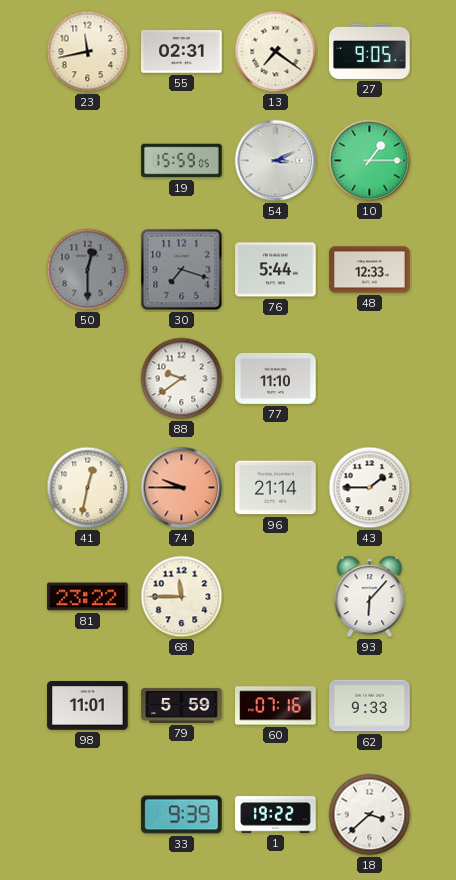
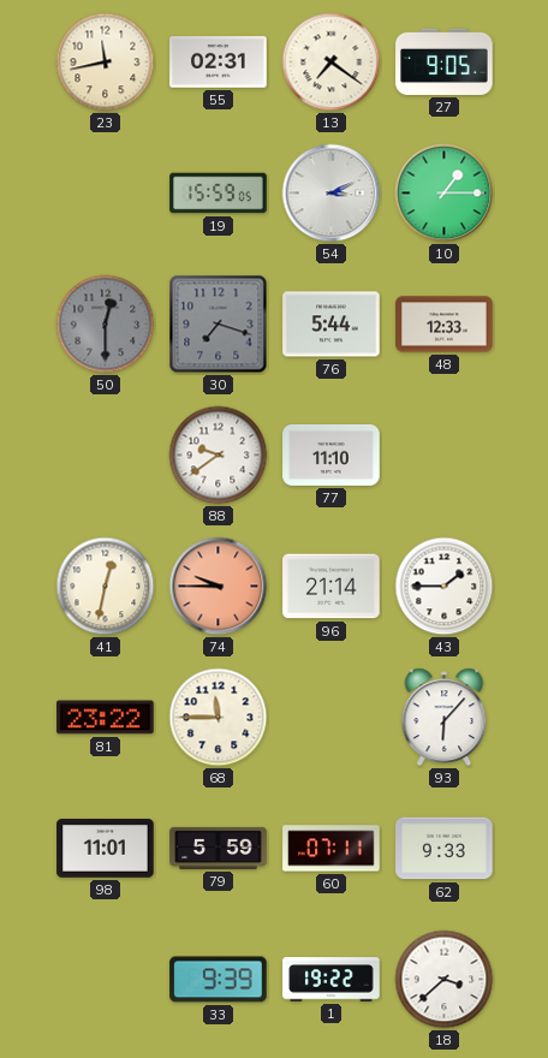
60: 07:16 -> 07:11 (332, 849)
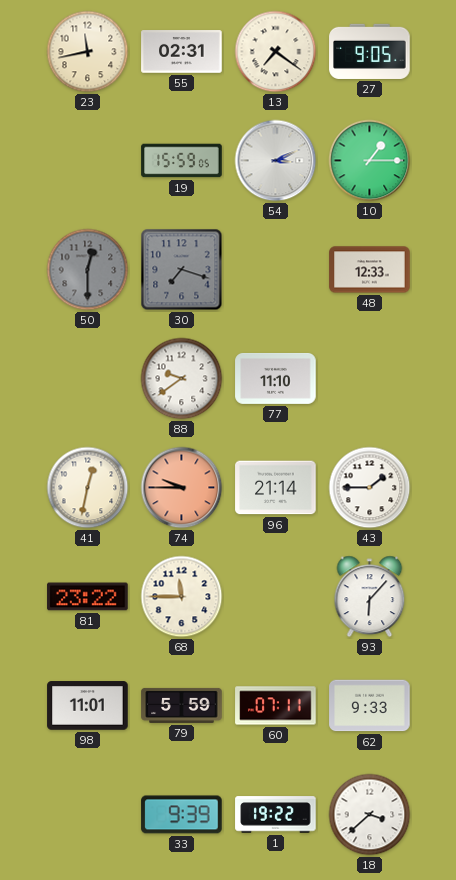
76: 5:44 -> none (332, 325)
